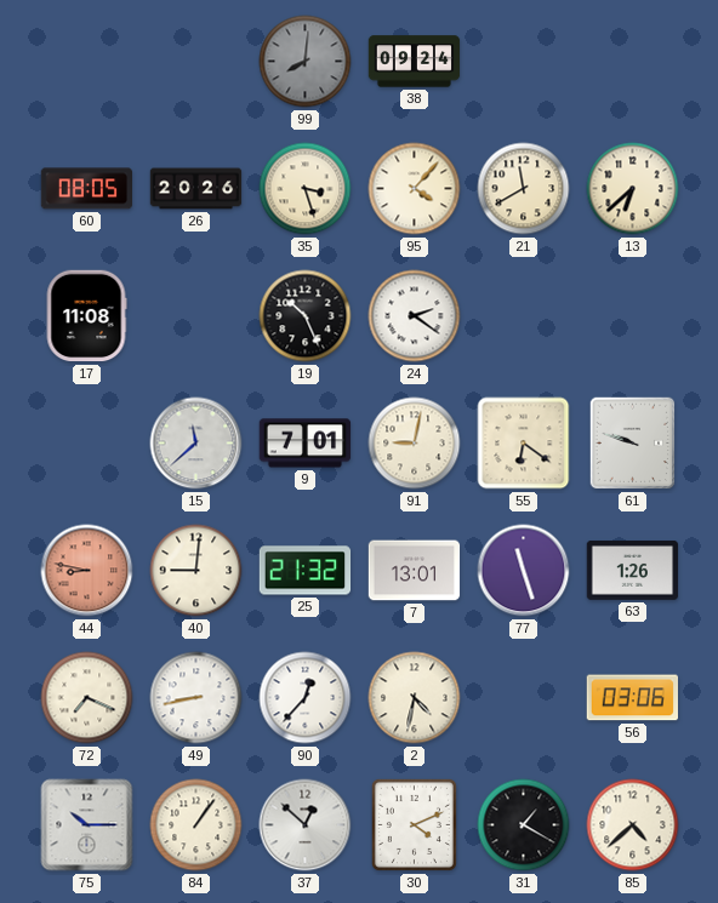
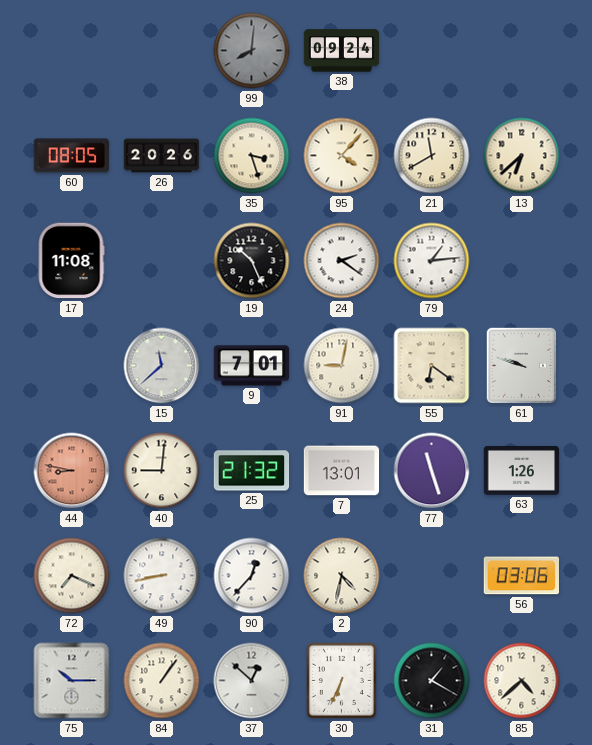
79: none -> 1:14 (432, 261)
30: 4:11 -> 6:34 (341, 680)
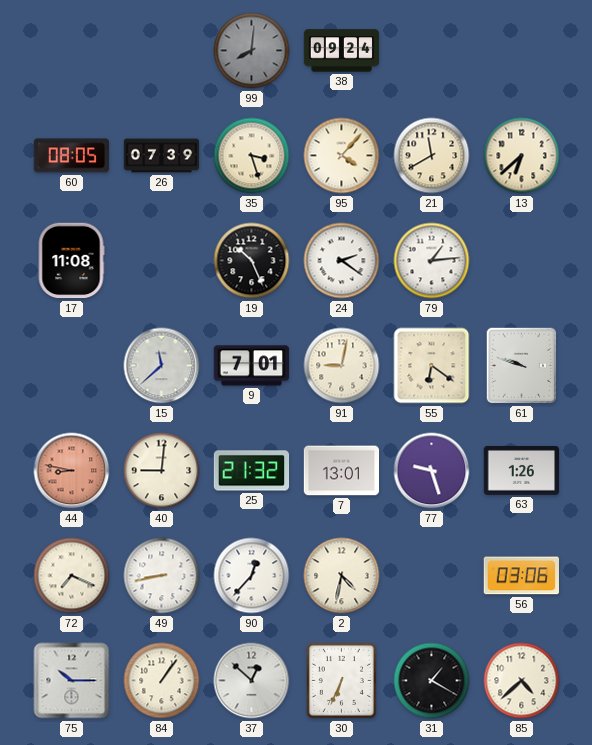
26: 20:26 -> 07:39 (162, 156)
77: 11:27 -> 9:27 (432, 471)
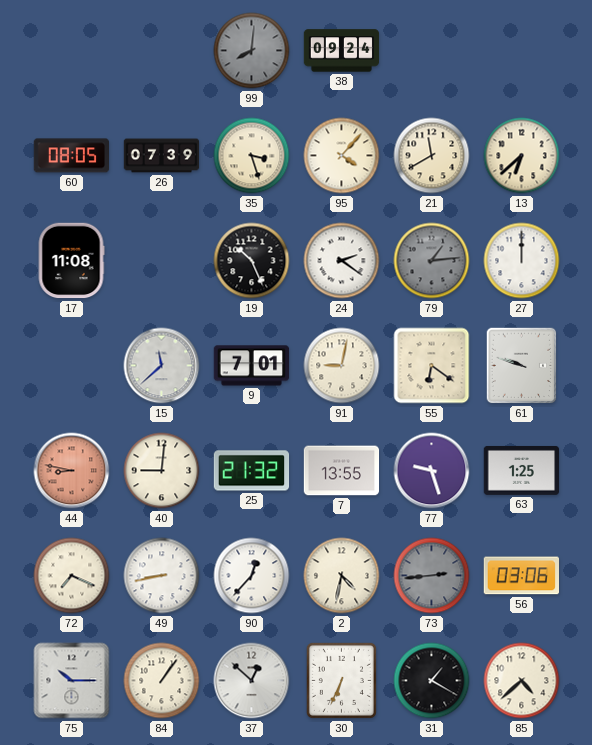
79 dial: white -> grey (432, 261)
27: none -> 12:00 (522, 261)
7: 13:01 -> 13:55 (342, 471)
63: 1:26 -> 1:25 (522, 471)
73: none -> 2:44 (432, 576)
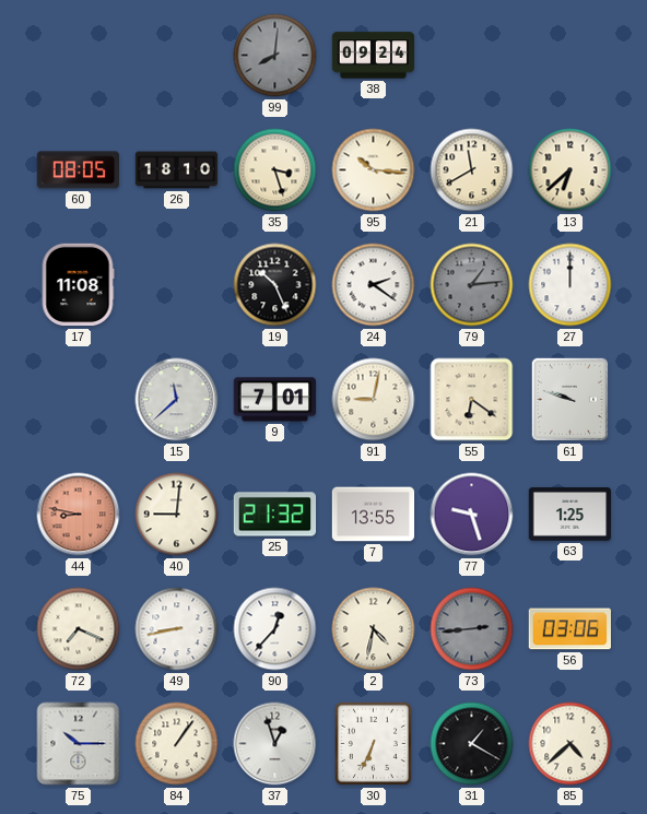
26: 07:39 -> 18:10 (177, 170)
95: 4:07 -> 10:16 (374, 170)
37: 12:52 -> 12:57 (275, 744)
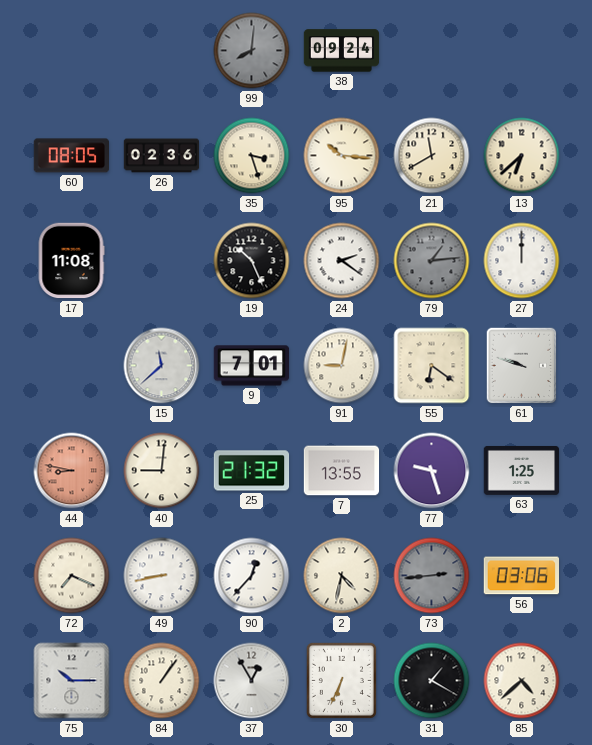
26: 18:10 -> 02:36 (162, 156)
37: 12:57 -> 12:55 (252, 681)
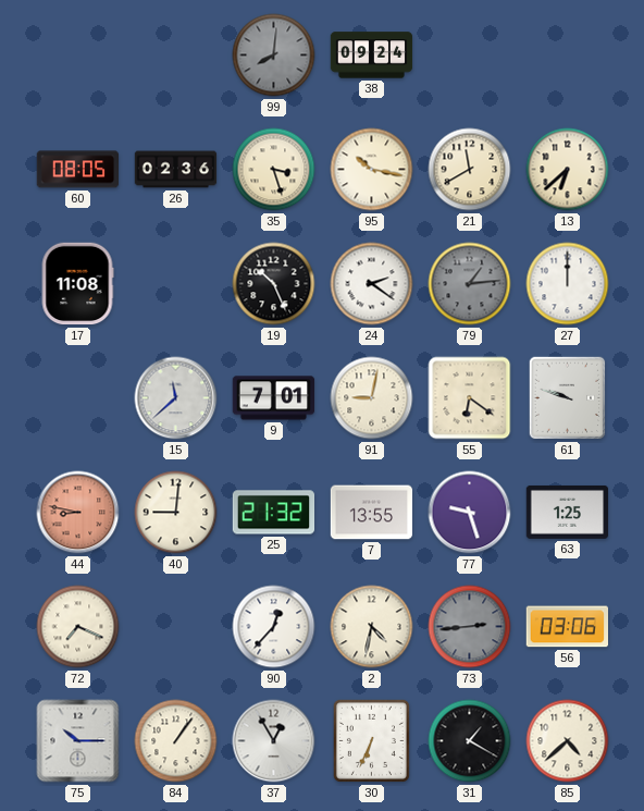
95: 10:16 -> 10:17 (372, 170)
49: 8:43 -> none (162, 576)
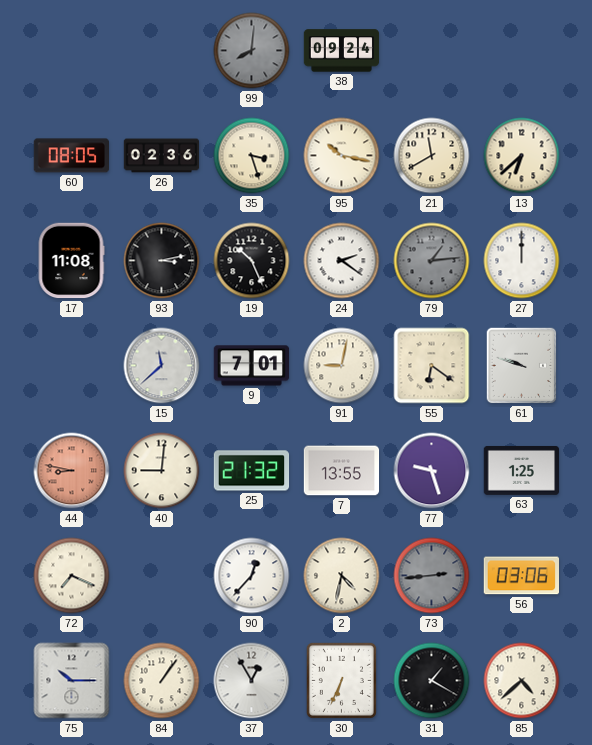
93: none -> 3:13 (162, 261)
